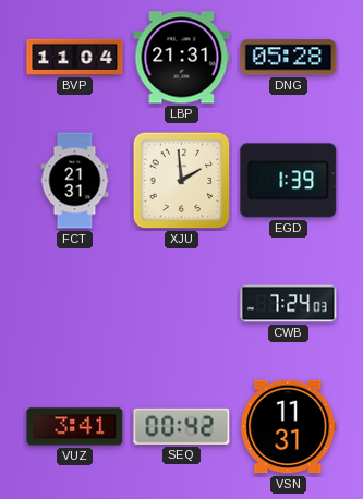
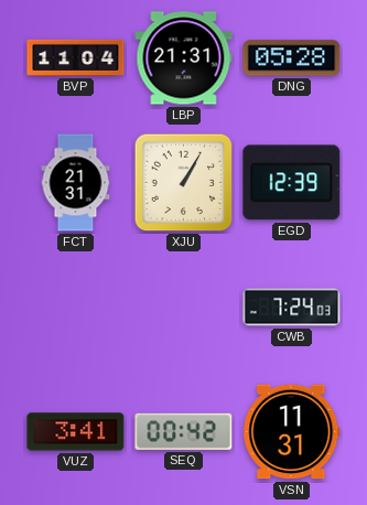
XJU: 1:59 -> 1:05 (184, 183)
EGD: 1:39 -> 12:39 (292, 183)
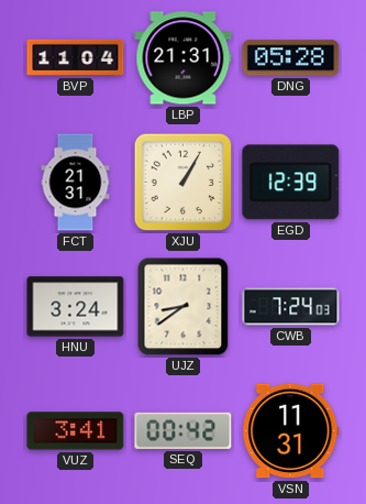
HNU: none -> 3:24 (76, 307)
UJZ: none -> 8:39 (184, 307)
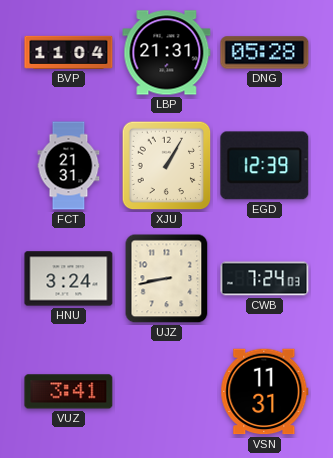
UJZ: 8:39 -> 8:43 (167, 279)
SEQ: 00:42 -> none (184, 430)
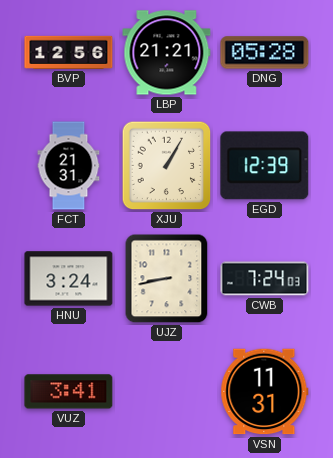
BVP: 11:04 -> 12:56 (69, 52)
LBP: 21:31 -> 21:21 (167, 53)
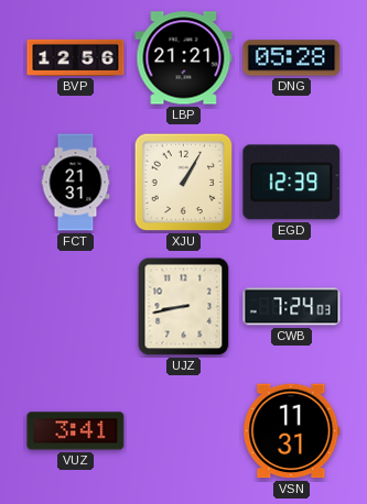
HNU: 3:24 -> none (69, 279)
